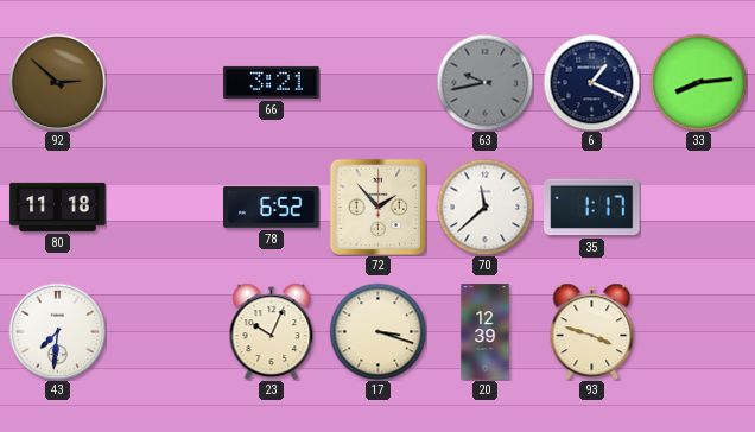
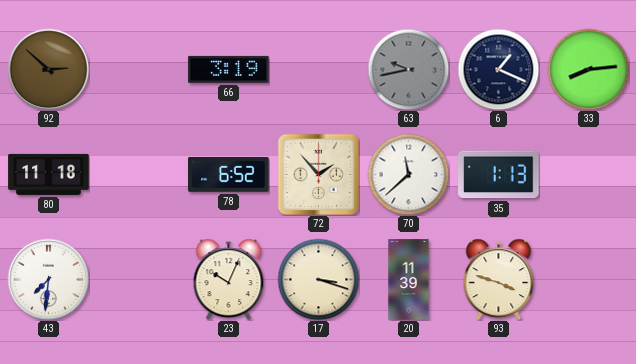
66: 3:21 -> 3:19 (229, 69)
35: 1:17 -> 1:13 (499, 175)
20: 12:39 -> 11:39 (409, 280)
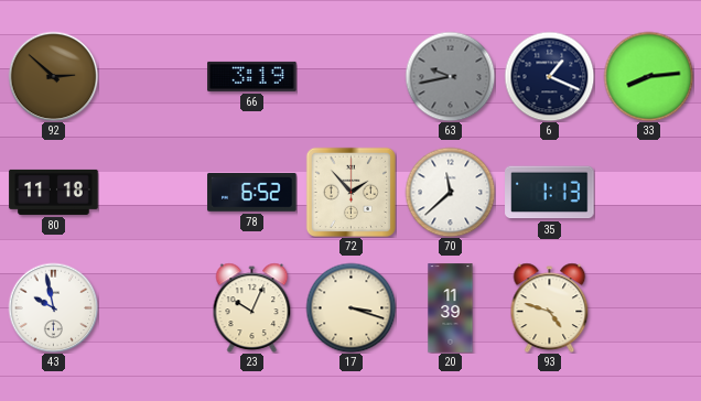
43: 7:31 -> 9:58 (53, 307)
93: 3:48 -> 4:48 (550, 307)
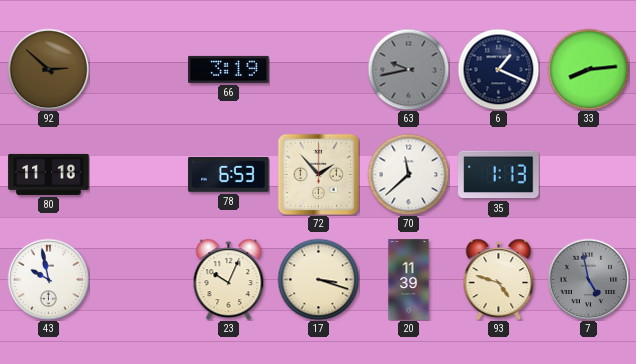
78: 6:52 -> 6:53 (229, 174)
7: none -> 4:58 (588, 279)
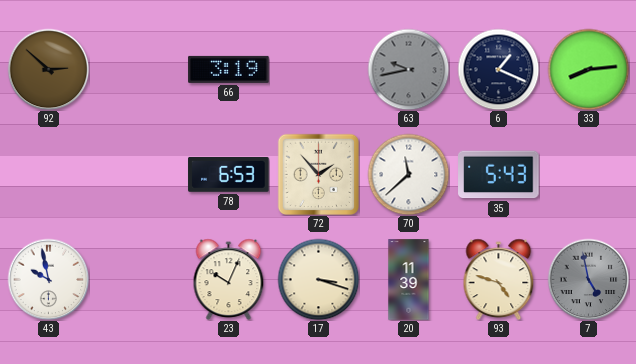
80: 11:18 -> none (49, 174)
35: 1:13 -> 5:43 (499, 175)
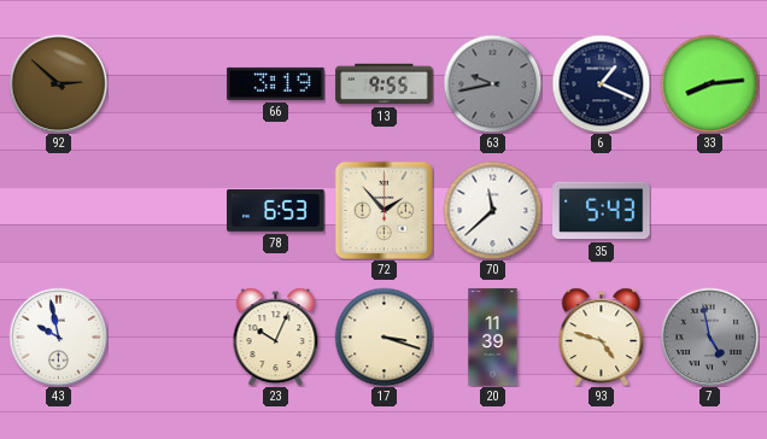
13: none -> 9:55 (385, 84)
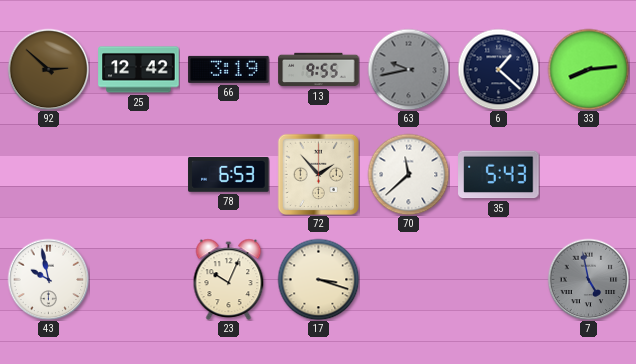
25: none -> 12:42 (139, 70)
6: 1:19 -> 1:22 (498, 69)
20: 11:39 -> none (493, 338)
93: 4:48 -> none (602, 336)
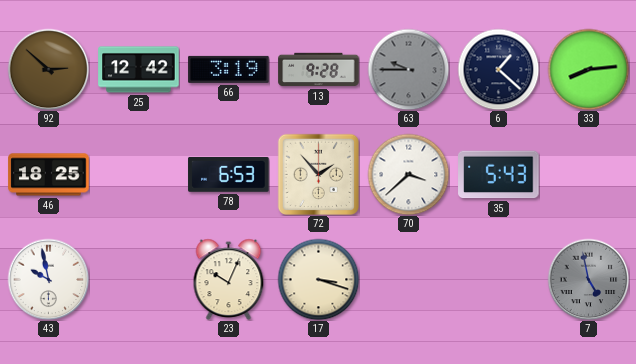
13: 9:55 -> 9:28 (319, 70)
63: 9:43 -> 9:45 (408, 69)
46: none -> 18:25 (49, 175)
70: 11:38 -> 3:38 (408, 174)
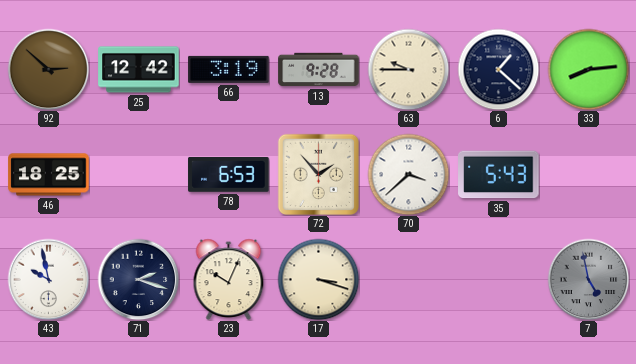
63 dial: grey -> cream (408, 69)
71: none -> 2:18 (138, 279)
